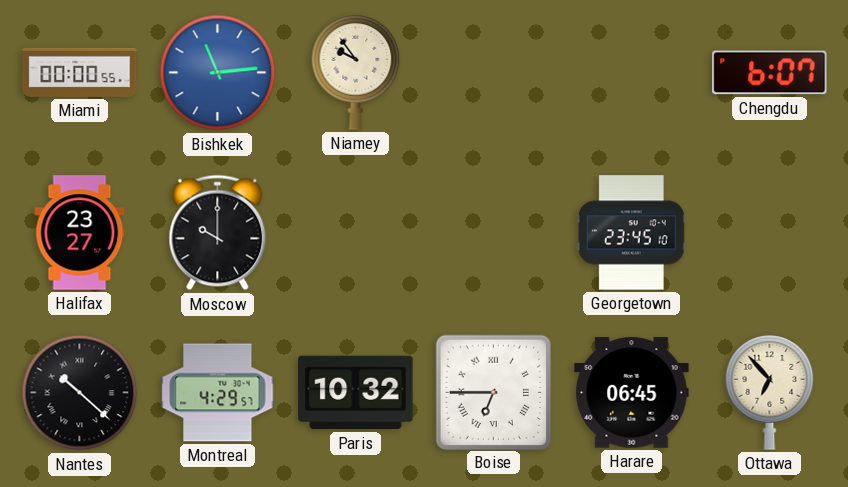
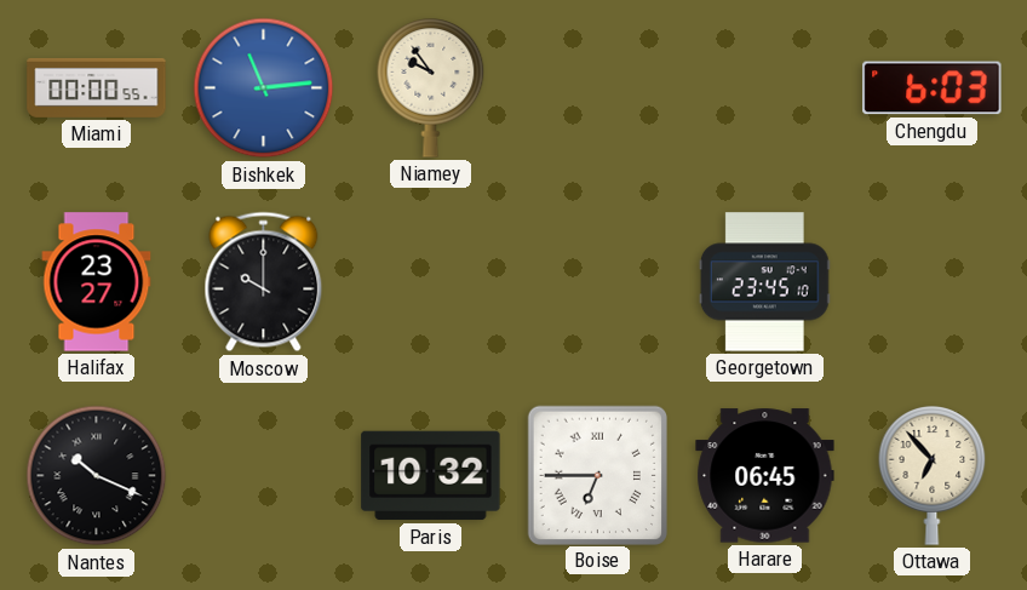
Chengdu: 6:07 -> 6:03 (933, 88)
Nantes: 10:22 -> 10:19 (97, 476)
Montreal: 4:29 -> none (218, 393)
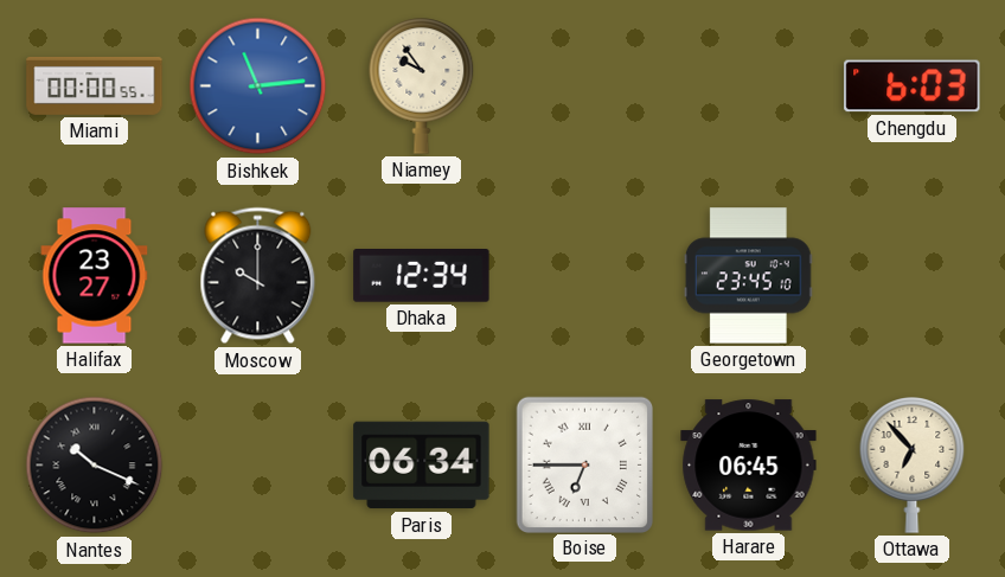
Dhaka: none -> 12:34 (422, 276)
Paris: 10:32 -> 06:34 (422, 466)
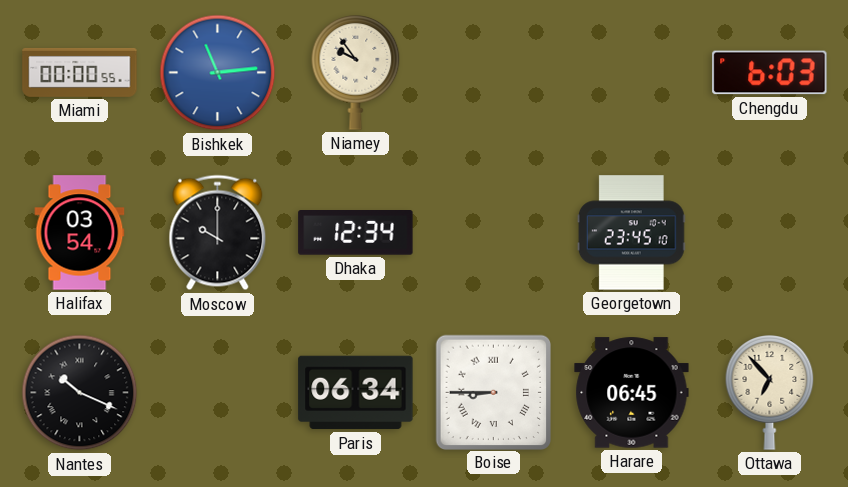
Halifax: 23:27 -> 03:54 (80, 233)
Boise: 6:45 -> 8:45 (493, 392)
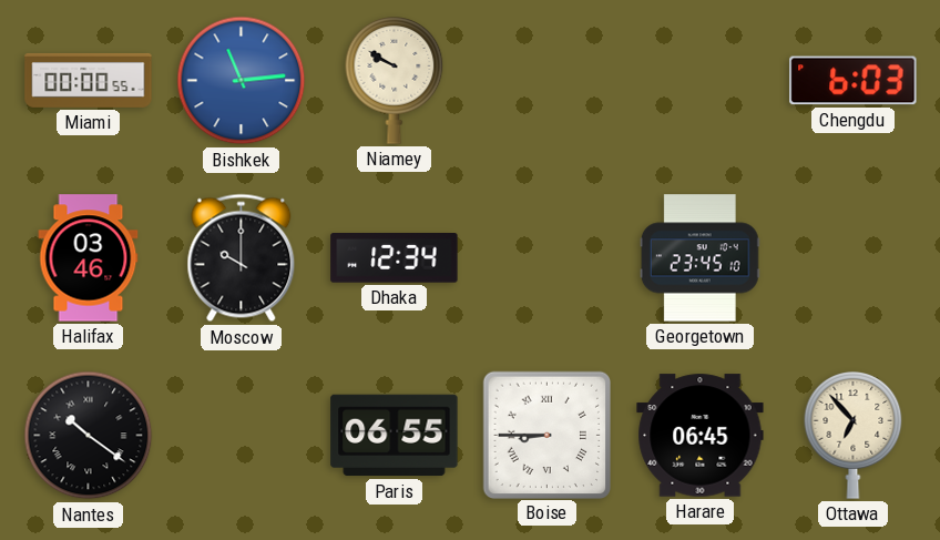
Niamey: 9:54 -> 9:50 (395, 81)
Halifax: 03:54 -> 03:46 (89, 258)
Nantes: 10:19 -> 10:21 (89, 436)
Paris: 06:34 -> 06:55 (395, 436)
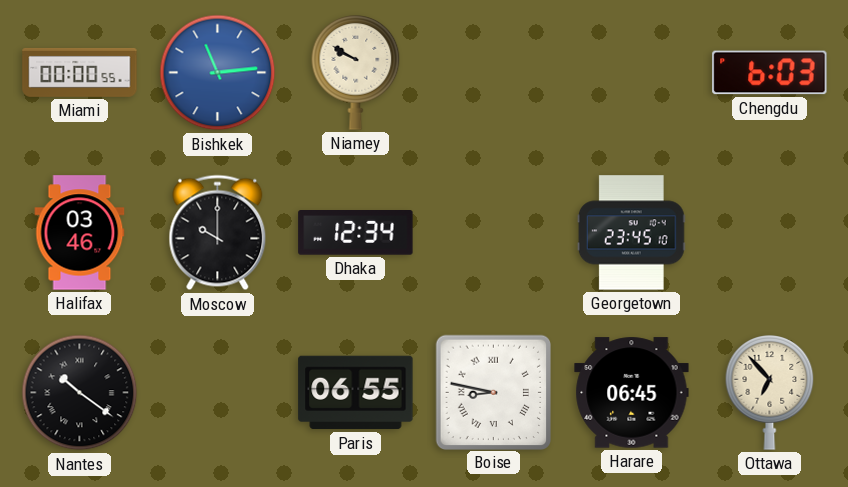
Boise: 8:45 -> 8:47 (493, 392)
